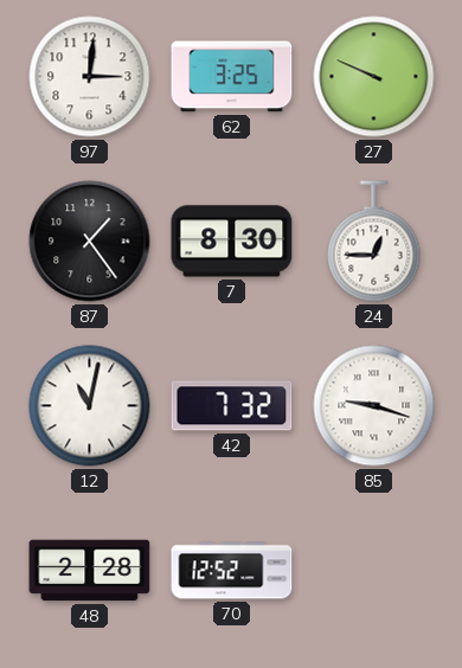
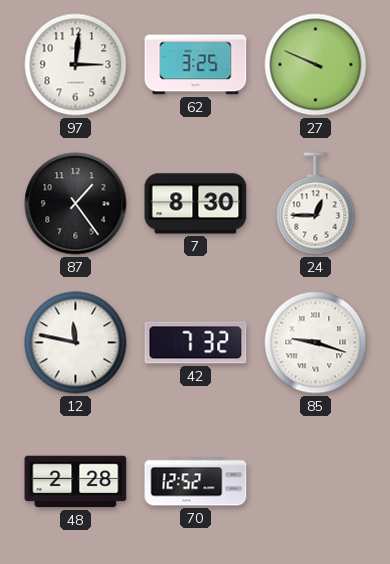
12: 11:02 -> 11:47 (76, 343)
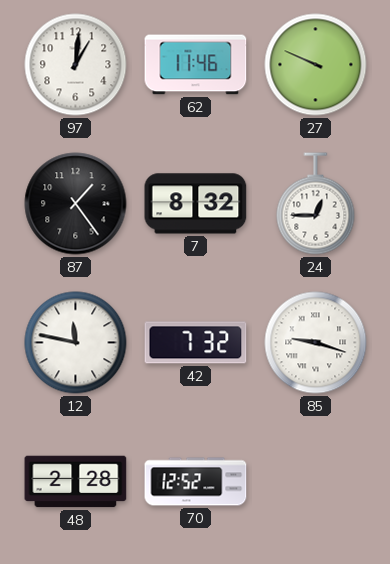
97: 3:01 -> 1:01 (76, 65)
62: 3:25 -> 11:46 (196, 65)
7: 8:30 -> 8:32 (196, 204)
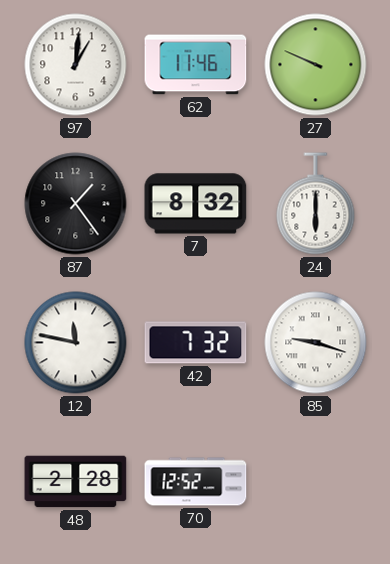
24: 12:45 -> 6:00 (316, 204)
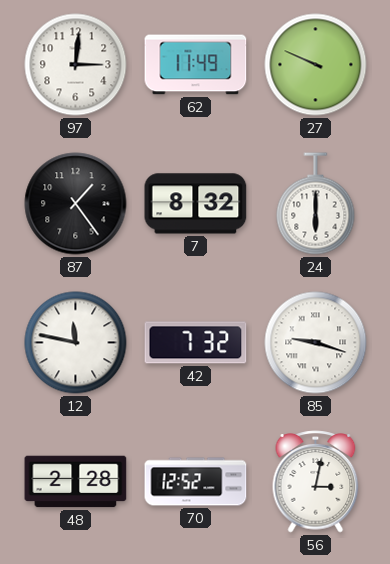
97: 1:01 -> 3:01 (76, 65)
62: 11:46 -> 11:49 (196, 65)
56: none -> 3:02 (316, 482)
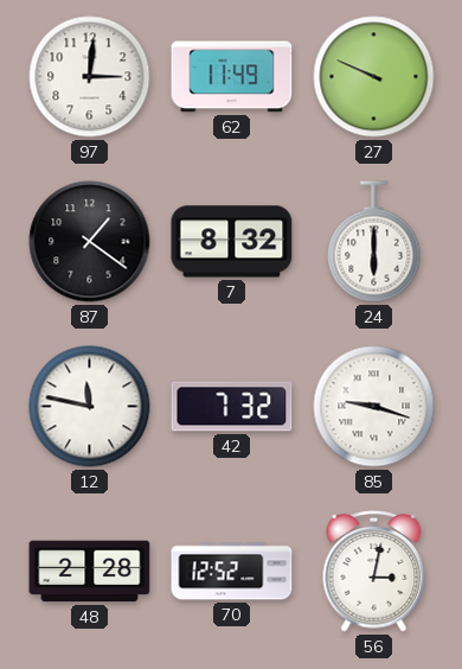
87: 1:24 -> 1:21 (90, 242)
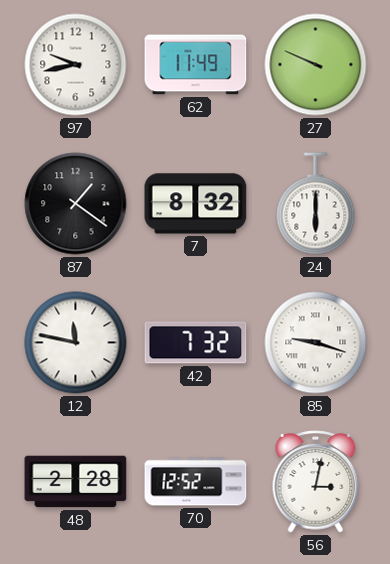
97: 3:01 -> 9:43 (76, 65)
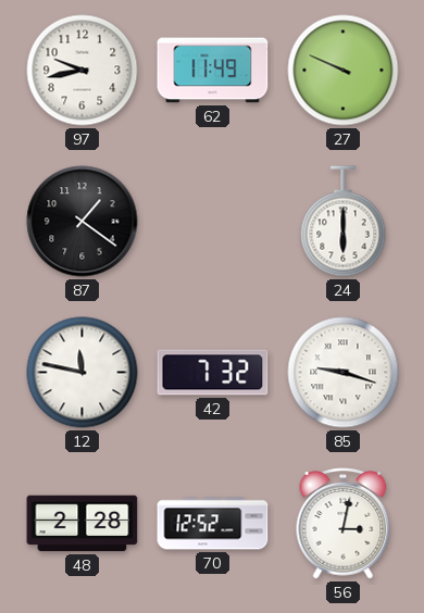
7: 8:32 -> none (196, 204)
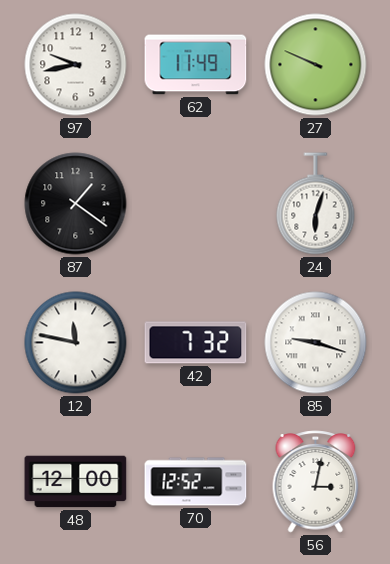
24: 6:00 -> 6:03 (316, 204)
48: 2:28 -> 12:00 (76, 482)
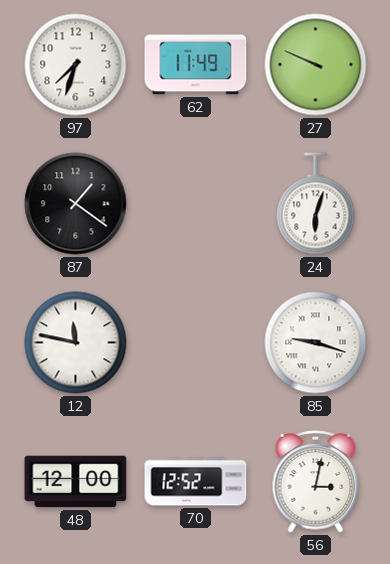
97: 9:43 -> 7:33 (76, 65)
42: 7:32 -> none (196, 343)
